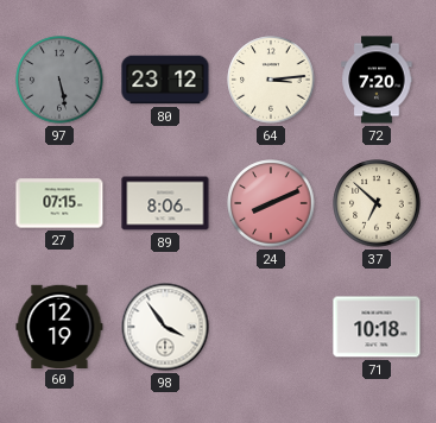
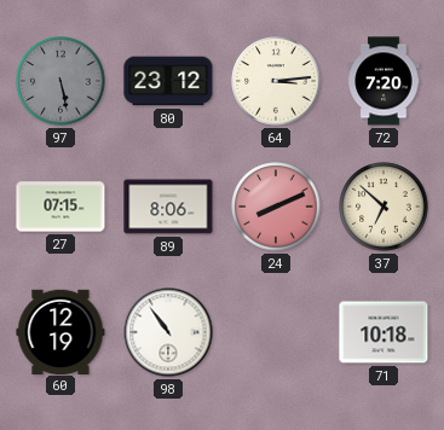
98: 3:54 -> 10:54 (168, 332)
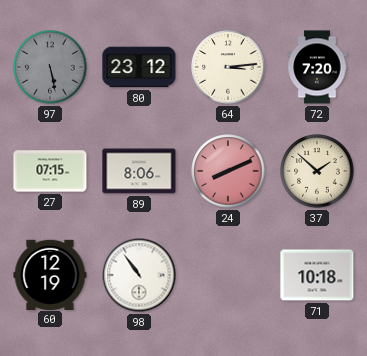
37: 6:52 -> 1:52 (317, 171)
